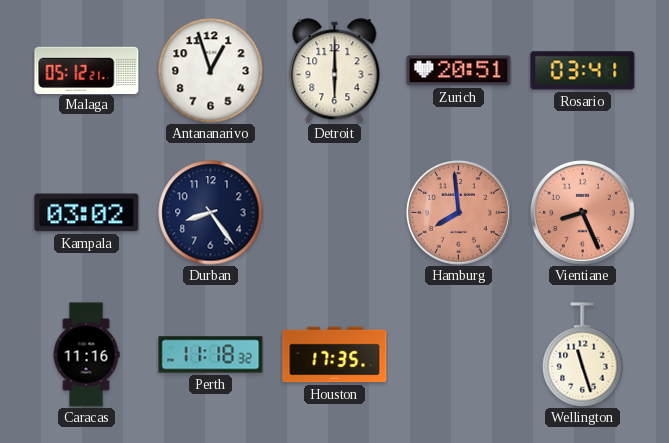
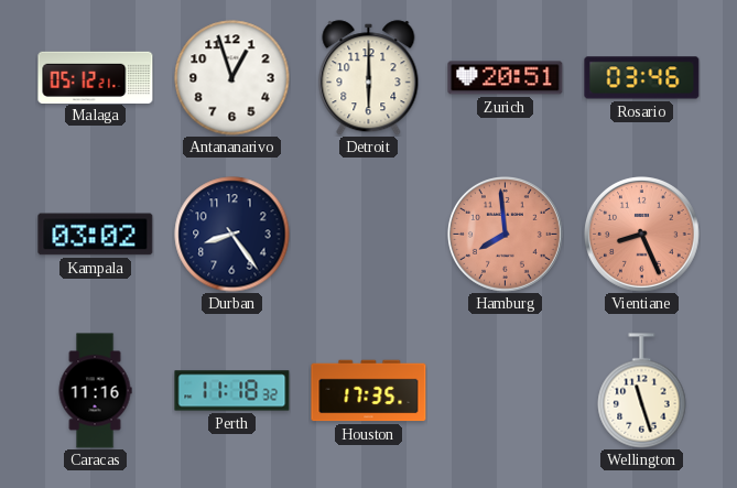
Rosario: 03:41 -> 03:46 (642, 78)
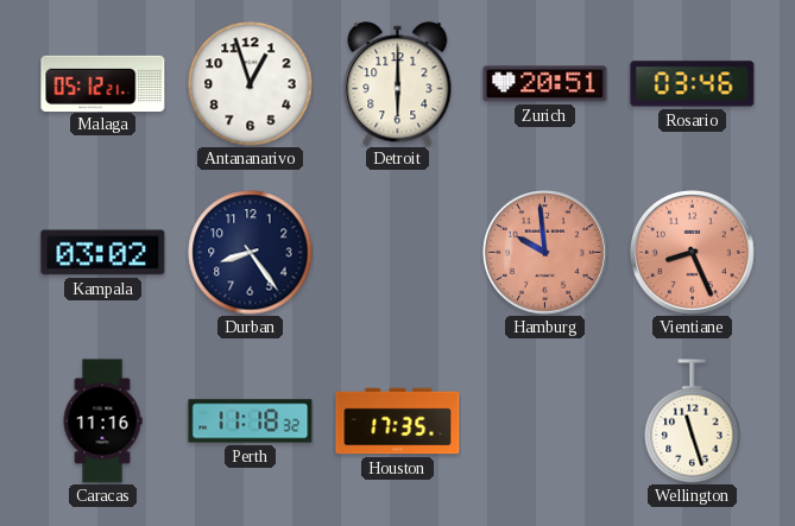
Hamburg: 7:59 -> 9:59 (545, 253)
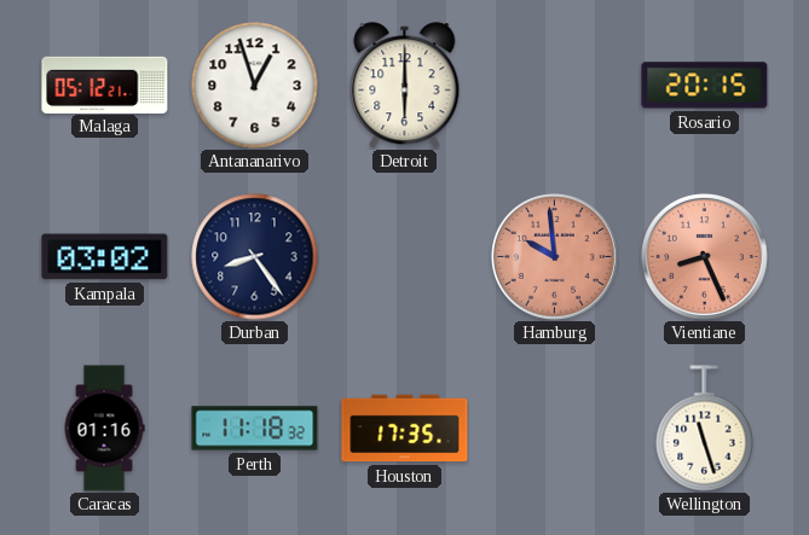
Zurich: 20:51 -> none (545, 84)
Rosario: 03:46 -> 20:15 (705, 86)
Caracas: 11:16 -> 01:16 (104, 429)
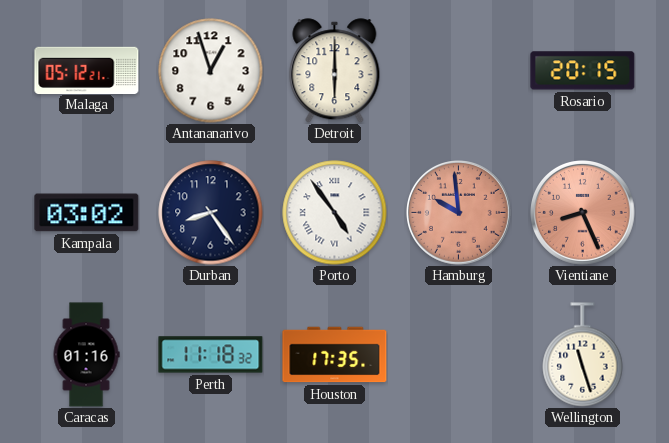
Porto: none -> 4:54 (335, 213)
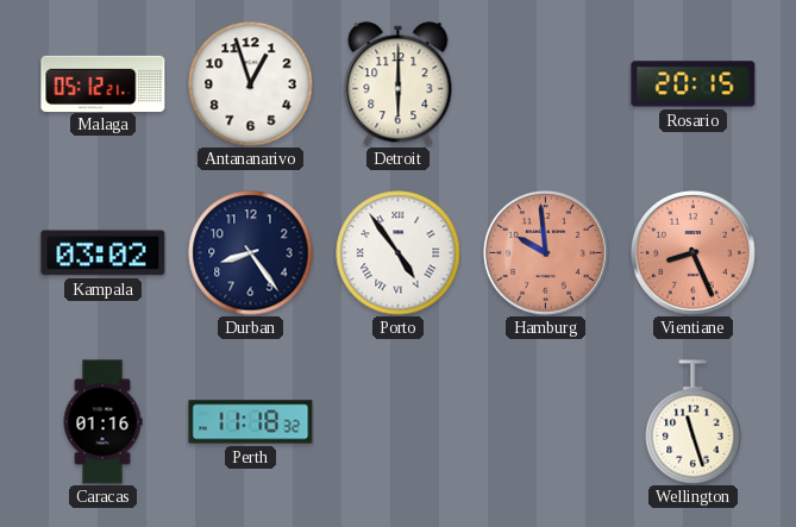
Houston: 17:35 -> none (335, 355)
